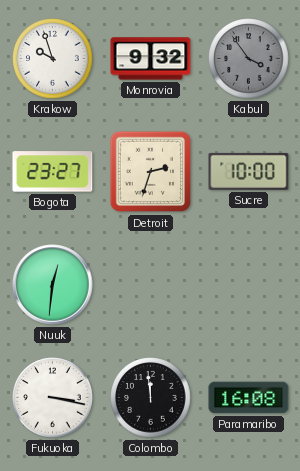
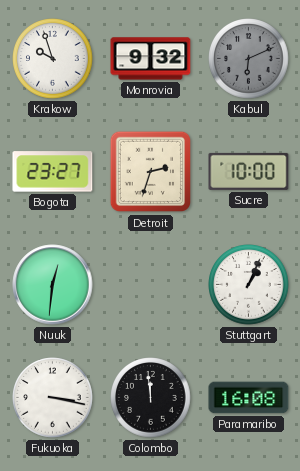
Kabul: 3:54 -> 6:11 (249, 59)
Stuttgart: none -> 1:04 (249, 285)
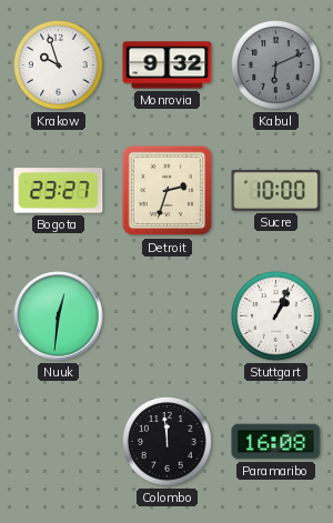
Fukuoka: 3:17 -> none (53, 398)
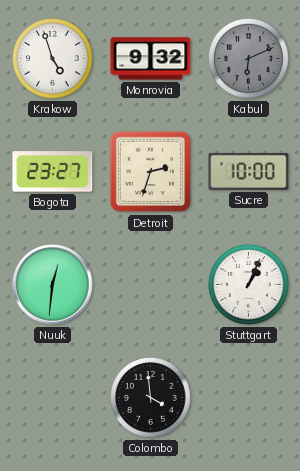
Krakow: 9:57 -> 4:57 (53, 59)
Colombo: 11:59 -> 3:59 (151, 398)
Paramaribo: 16:08 -> none (276, 442)
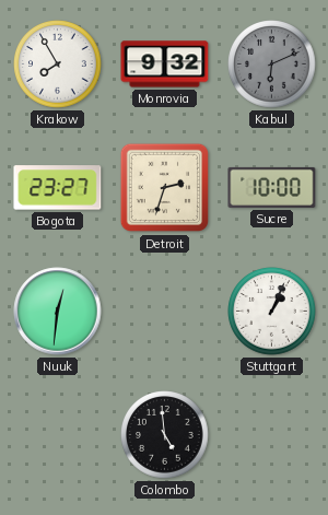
Krakow: 4:57 -> 7:55 (58, 65)
Colombo: 3:59 -> 4:59 (165, 435)
